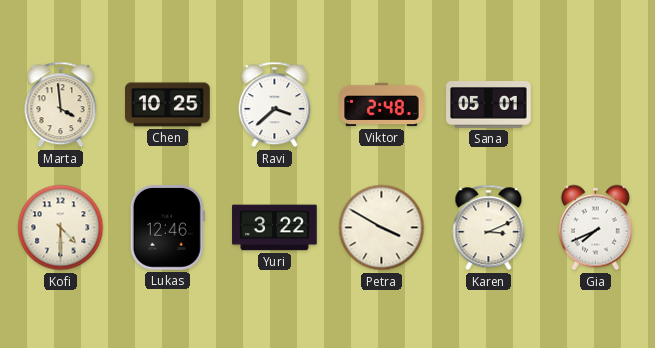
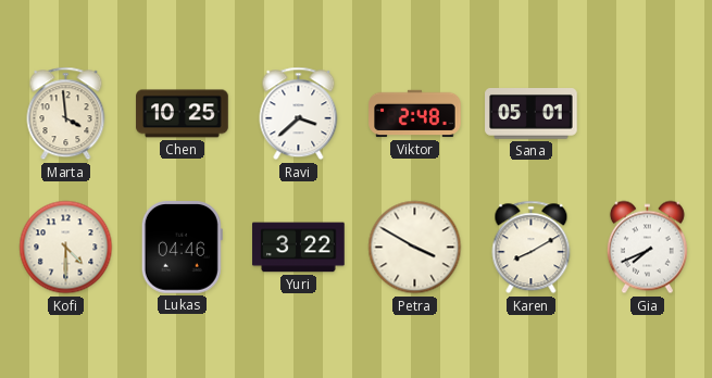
Lukas: 12:46 -> 04:46 (182, 248)
Karen: 3:11 -> 8:10 (532, 248)
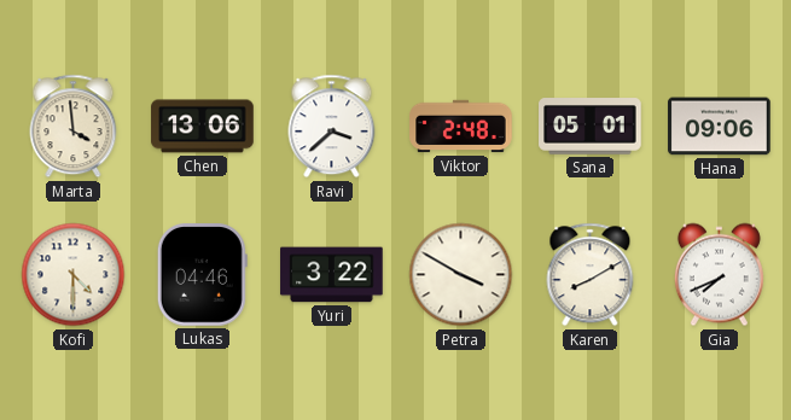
Chen: 10:25 -> 13:06 (203, 127)
Hana: none -> 09:06 (720, 127)
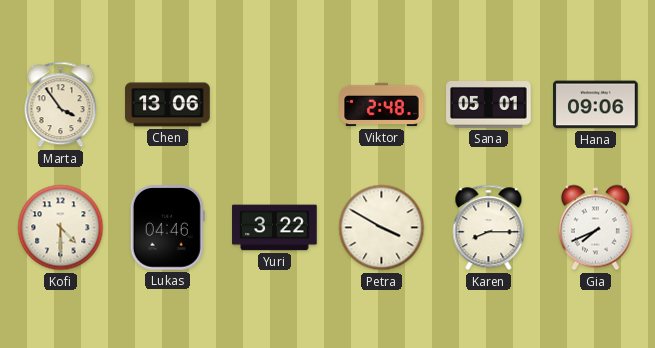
Marta: 3:59 -> 3:54 (61, 105)
Ravi: 3:38 -> none (332, 127)
Karen: 8:10 -> 8:15 (489, 228)
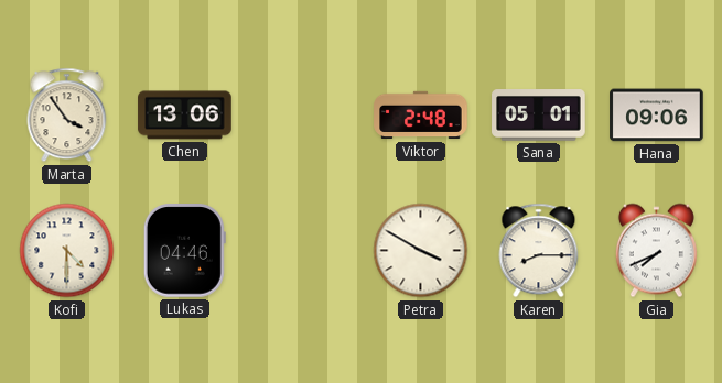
Yuri: 3:22 -> none (275, 228)
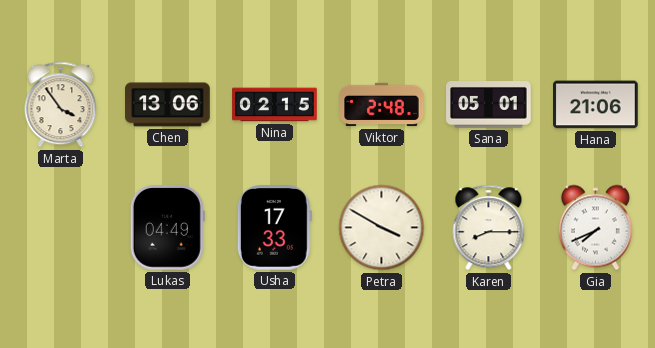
Nina: none -> 02:15 (275, 105)
Hana: 09:06 -> 21:06 (596, 105)
Kofi: 4:30 -> none (67, 251)
Lukas: 04:46 -> 04:49 (167, 228)
Usha: none -> 17:33 (274, 228)
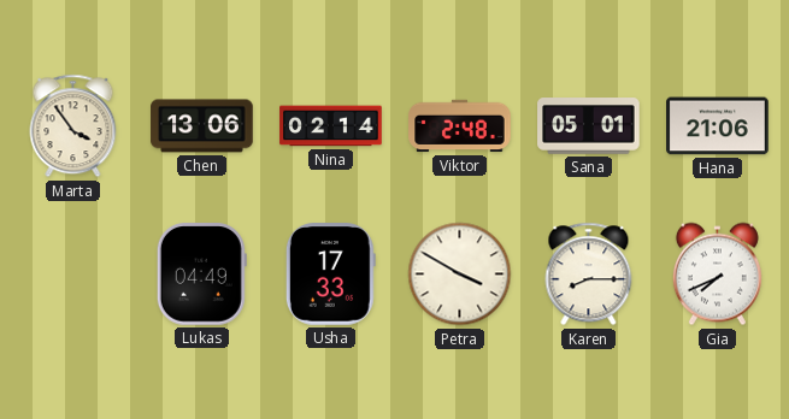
Nina: 02:15 -> 02:14 (331, 126)
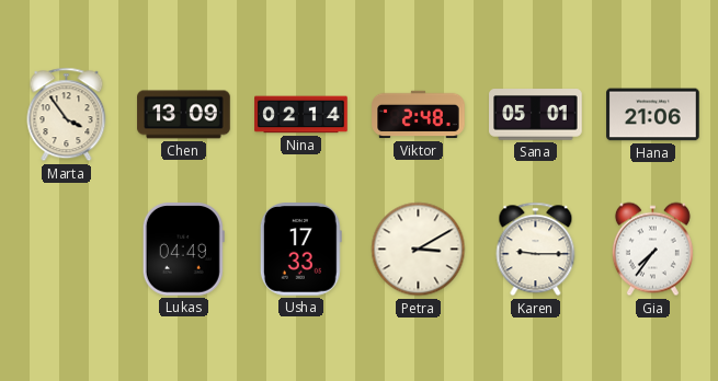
Chen: 13:06 -> 13:09 (184, 115)
Petra: 3:50 -> 3:10 (419, 250)
Karen: 8:15 -> 9:15 (536, 250)
Gia: 7:41 -> 7:36 (652, 250)
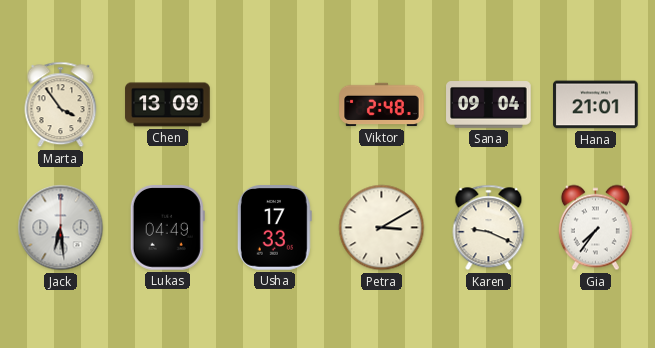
Nina: 02:14 -> none (301, 115)
Sana: 05:01 -> 09:04 (489, 105)
Hana: 21:06 -> 21:01 (596, 105)
Jack: none -> 6:29 (61, 228)
Karen: 9:15 -> 9:19 (489, 228)
